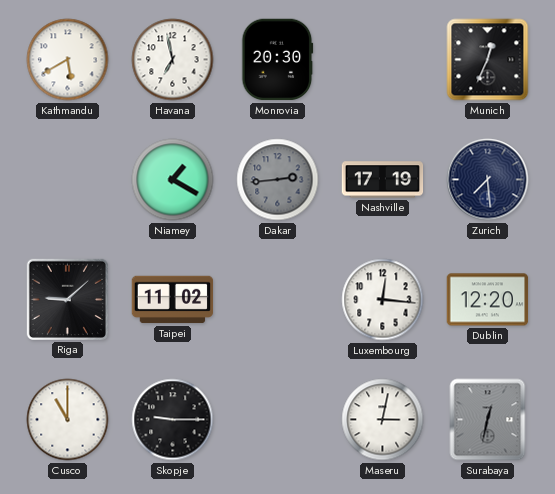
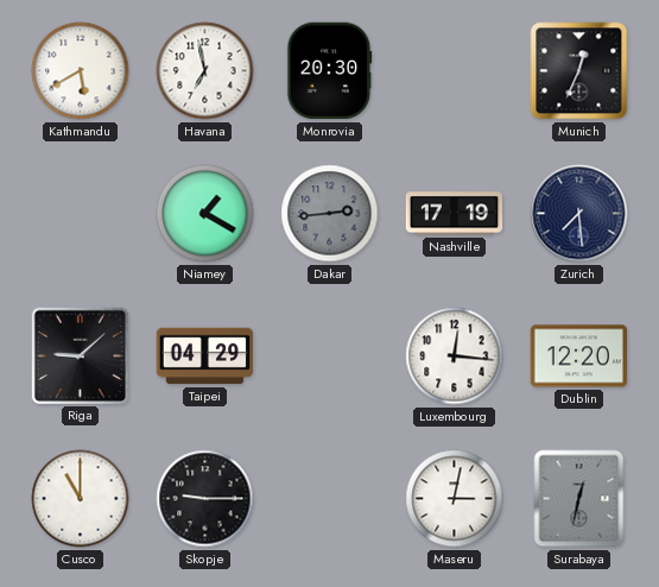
Taipei: 11:02 -> 04:29 (205, 356)
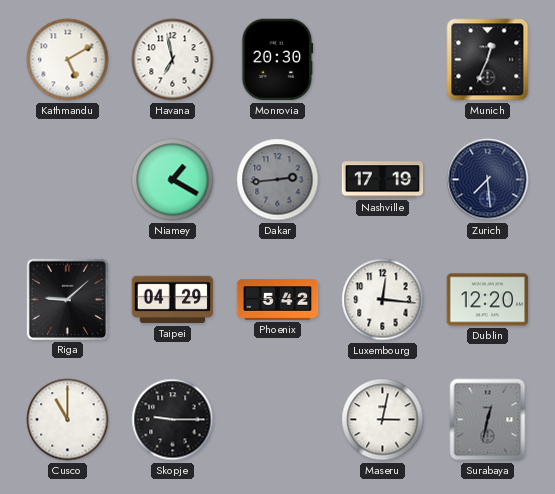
Kathmandu: 5:40 -> 5:10 (68, 60)
Phoenix: none -> 5:42 (278, 300)
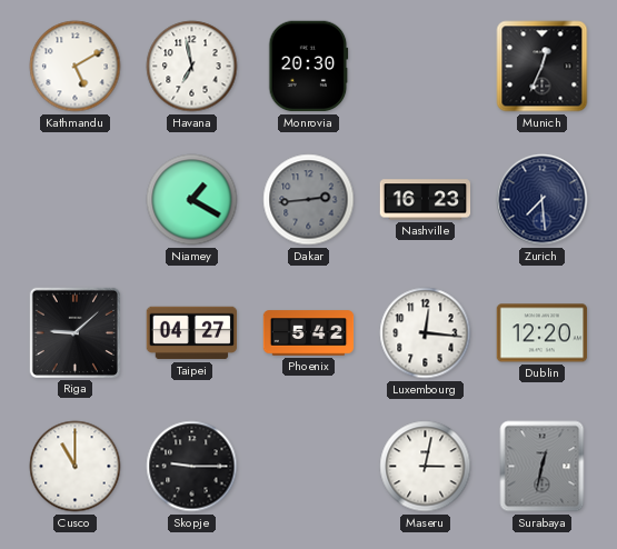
Nashville: 17:19 -> 16:23 (426, 200)
Taipei: 04:29 -> 04:27 (192, 333)
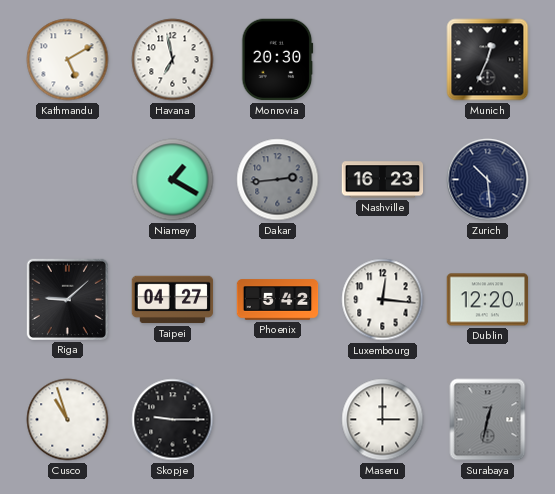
Zurich: 7:29 -> 10:29 (488, 180)
Cusco: 11:00 -> 10:57 (68, 420)
Maseru: 3:02 -> 3:00 (383, 420)
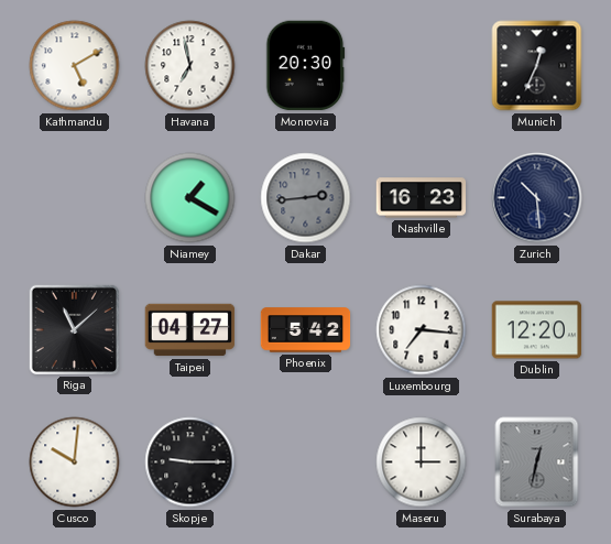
Riga: 9:08 -> 11:08 (74, 329)
Luxembourg: 12:16 -> 7:16 (422, 330)
Cusco: 10:57 -> 10:01 (75, 463)
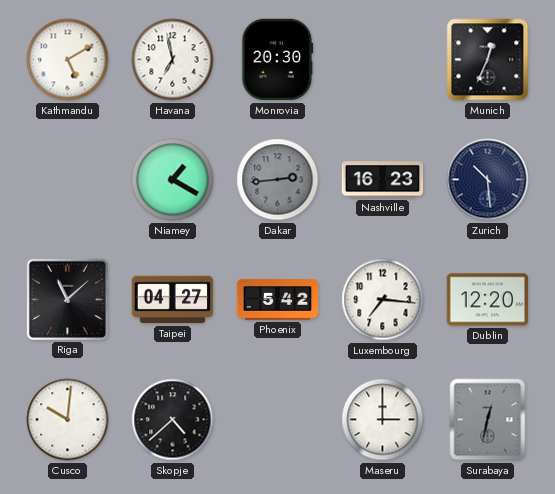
Skopje: 9:15 -> 4:38 (173, 420)
